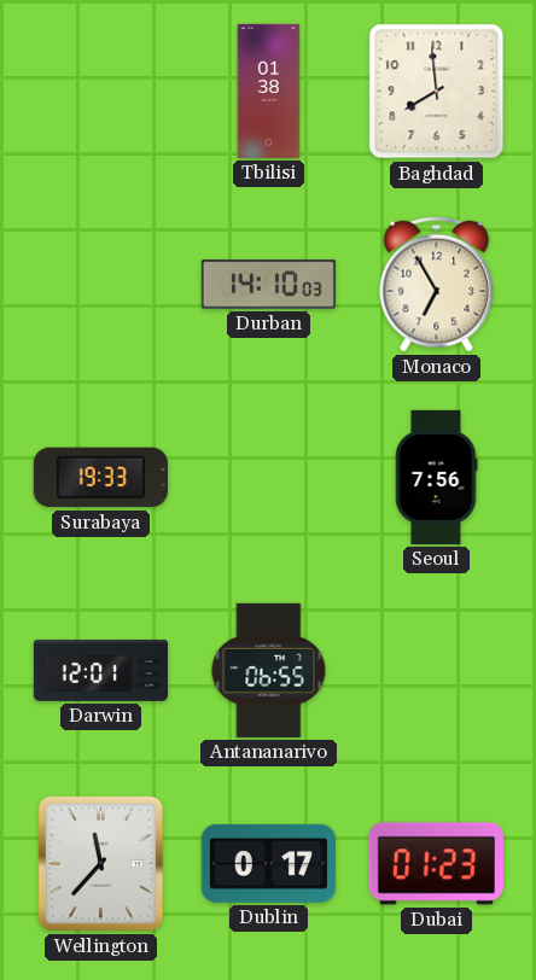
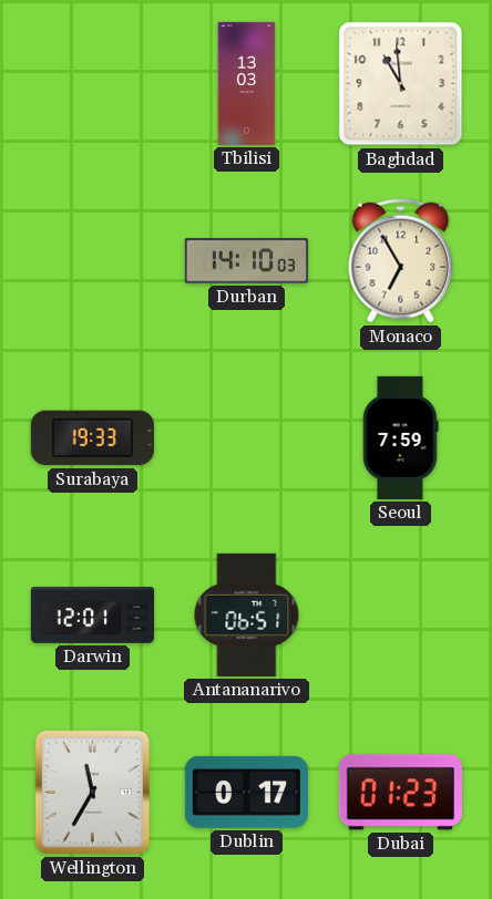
Tbilisi: 01:38 -> 13:03 (247, 83)
Baghdad: 7:59 -> 10:59 (401, 84)
Seoul: 7:56 -> 7:59 (400, 437)
Antananarivo: 06:55 -> 06:51 (247, 614)
Wellington: 11:37 -> 11:35 (93, 793)
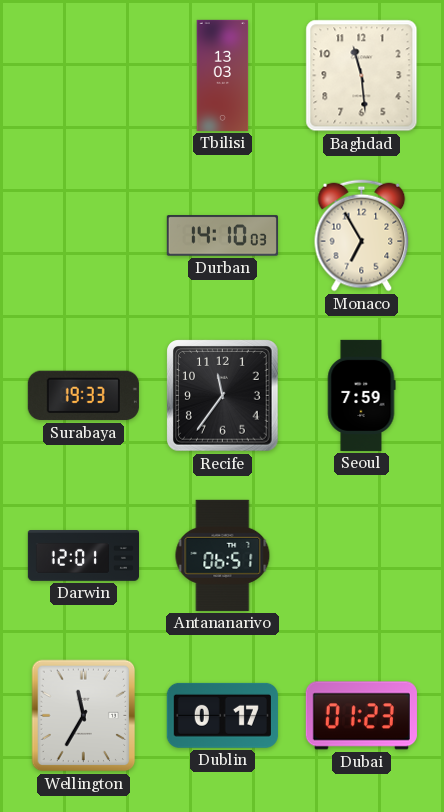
Baghdad: 10:59 -> 11:29 (362, 76)
Recife: none -> 11:36 (223, 396)
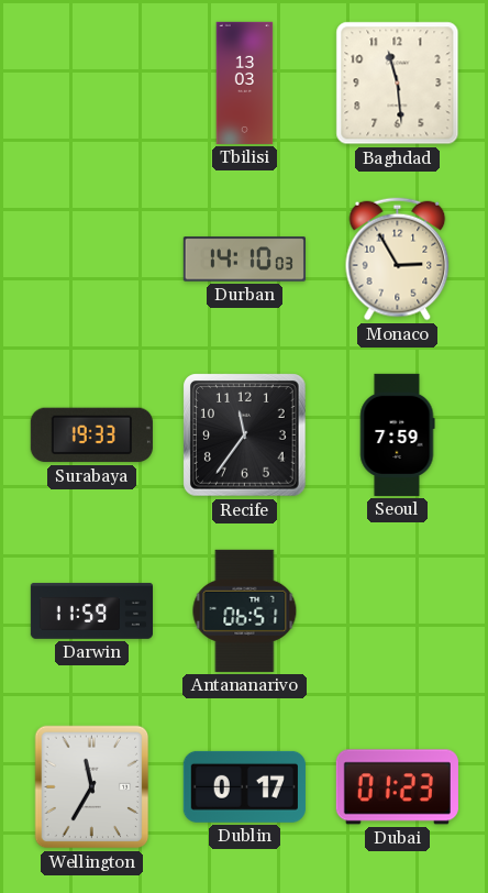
Monaco: 6:55 -> 2:55 (398, 260)
Darwin: 12:01 -> 11:59 (91, 611)
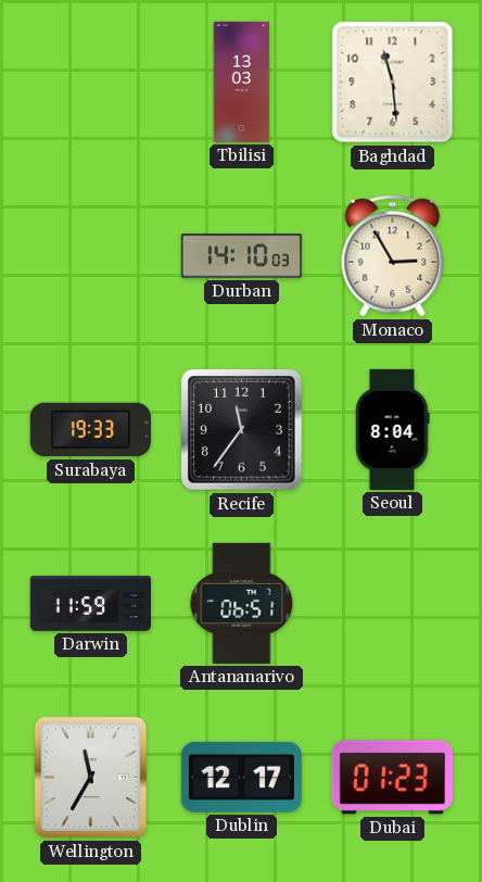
Seoul: 7:59 -> 8:04 (392, 429)
Dublin: 0:17 -> 12:17 (241, 777)
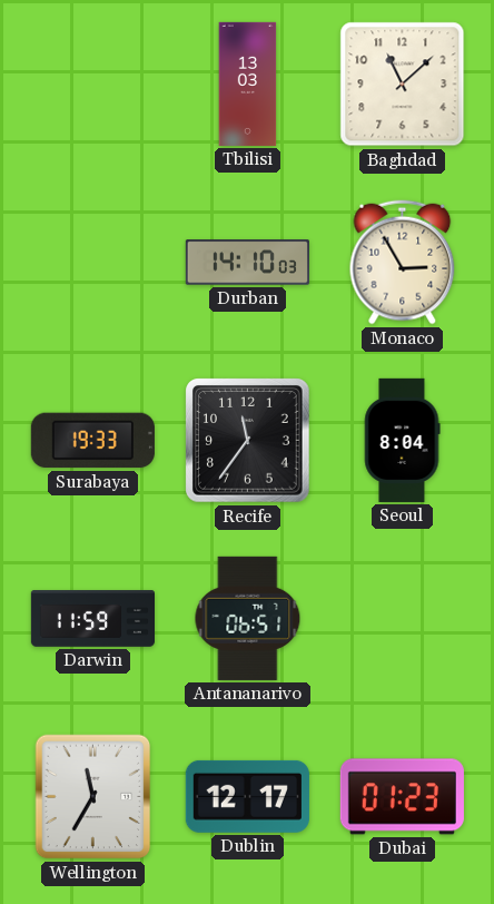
Baghdad: 11:29 -> 11:08 (403, 85)
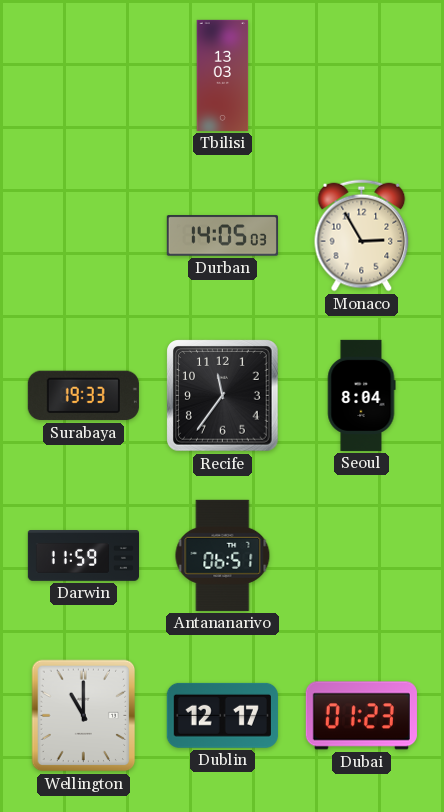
Baghdad: 11:08 -> none (403, 85)
Durban: 14:10 -> 14:05 (222, 236)
Wellington: 11:35 -> 11:00 (84, 716)
